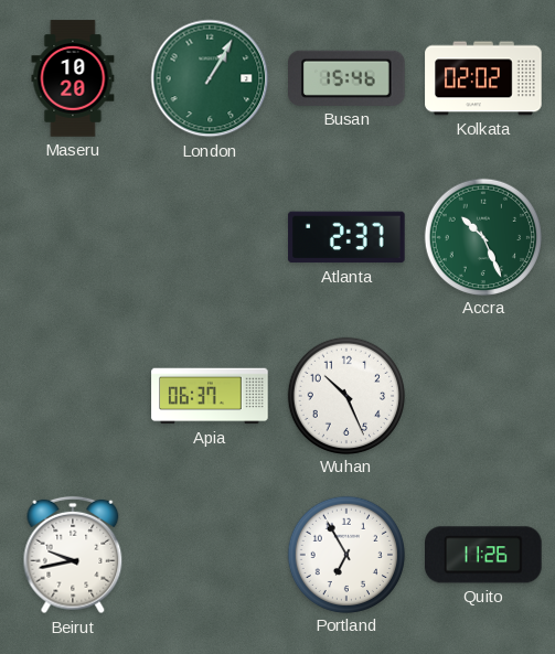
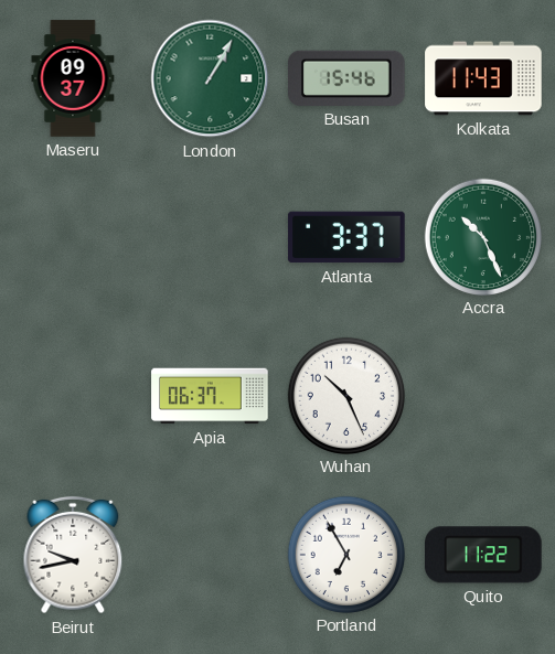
Maseru: 10:20 -> 09:37 (73, 78)
Kolkata: 02:02 -> 11:43 (483, 78)
Atlanta: 2:37 -> 3:37 (346, 237)
Quito: 11:26 -> 11:22 (483, 555)
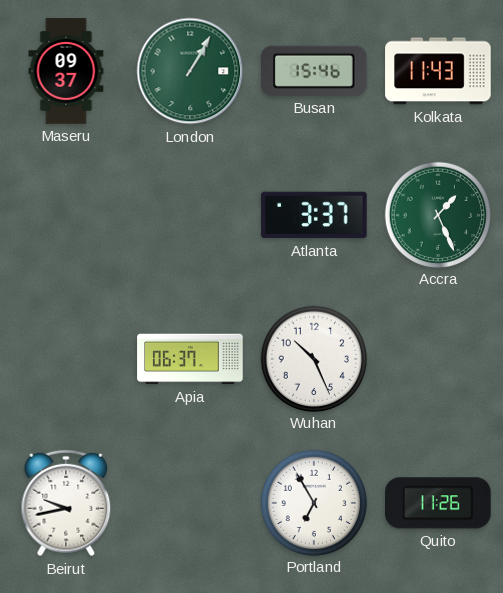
Accra: 10:26 -> 1:26 (437, 214)
Quito: 11:22 -> 11:26 (438, 503)
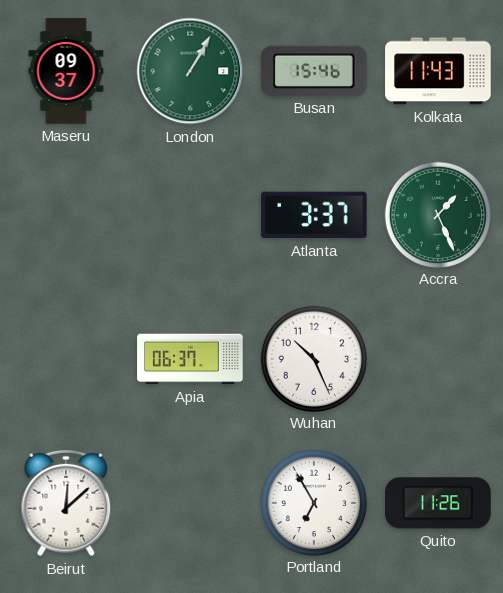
Beirut: 9:43 -> 12:08 (66, 503)
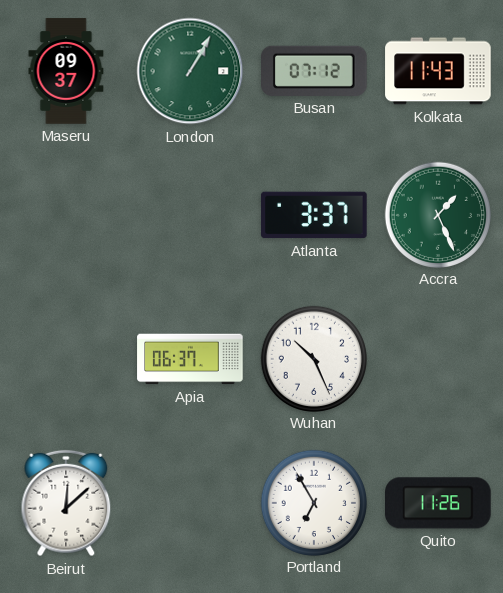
Busan: 15:46 -> 07:12 (315, 71)
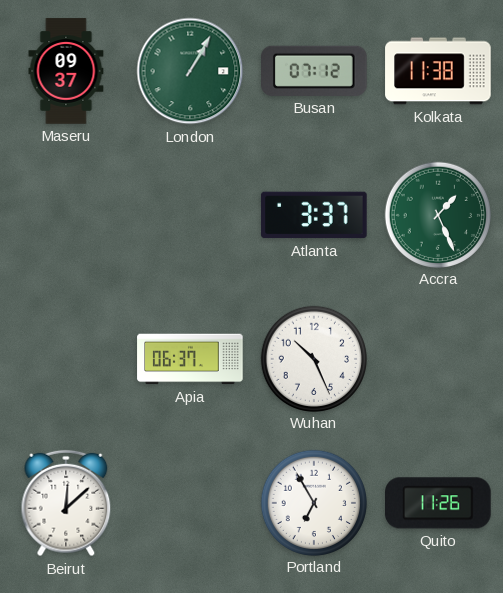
Kolkata: 11:43 -> 11:38 (438, 71)
